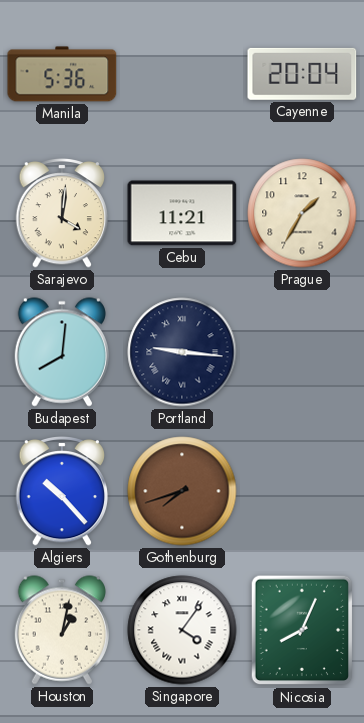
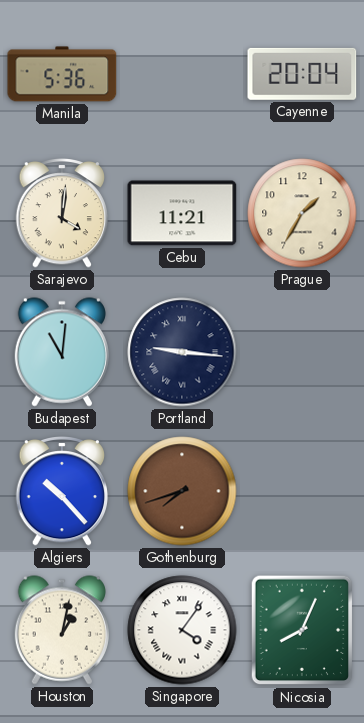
Budapest: 8:01 -> 11:01 (62, 352)
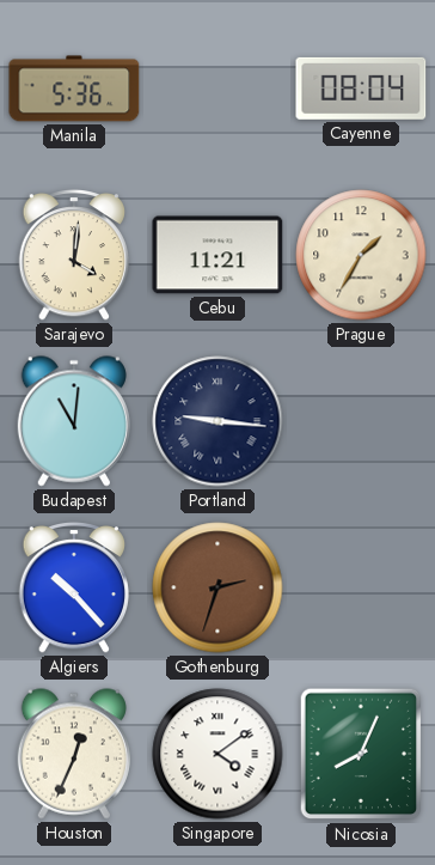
Cayenne: 20:04 -> 08:04 (361, 89)
Gothenburg: 7:42 -> 2:33 (217, 587)
Houston: 1:02 -> 12:34 (74, 754)
Singapore: 4:06 -> 4:09 (217, 754)
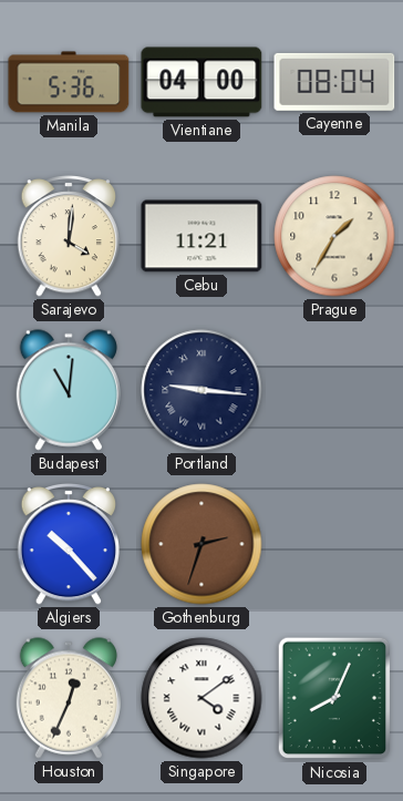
Vientiane: none -> 04:00 (201, 82)
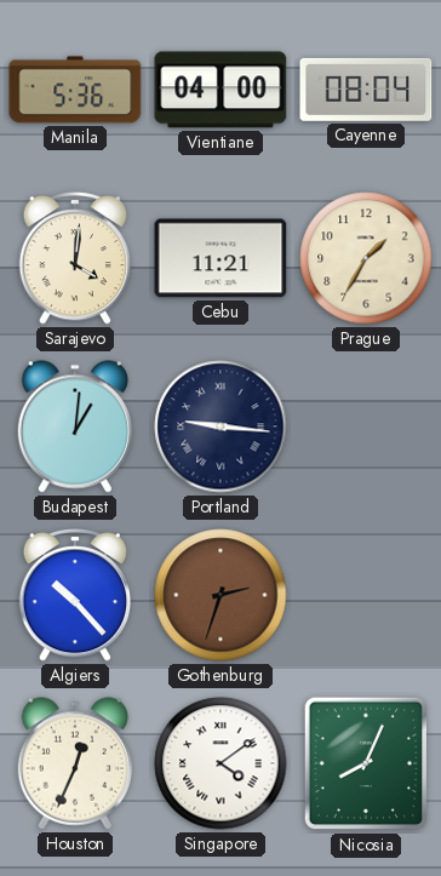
Budapest: 11:01 -> 1:01 (75, 426)
